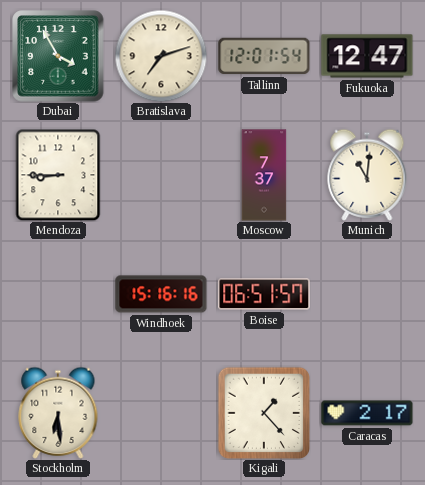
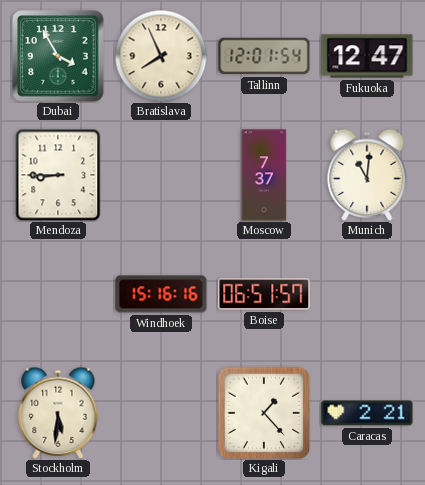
Bratislava: 7:12 -> 7:56 (161, 56)
Stockholm: 6:29 -> 5:31 (58, 413)
Caracas: 2:17 -> 2:21 (367, 413)
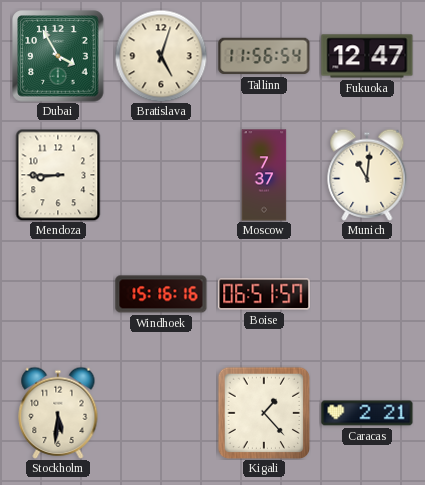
Bratislava: 7:56 -> 5:03 (161, 56)
Tallinn: 12:01 -> 11:56 (264, 56)
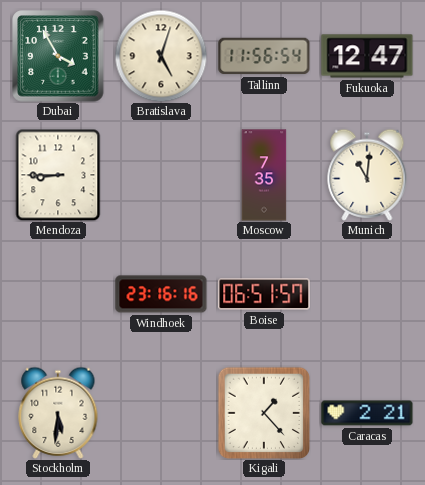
Moscow: 7:37 -> 7:35 (264, 175)
Windhoek: 15:16 -> 23:16 (161, 294)
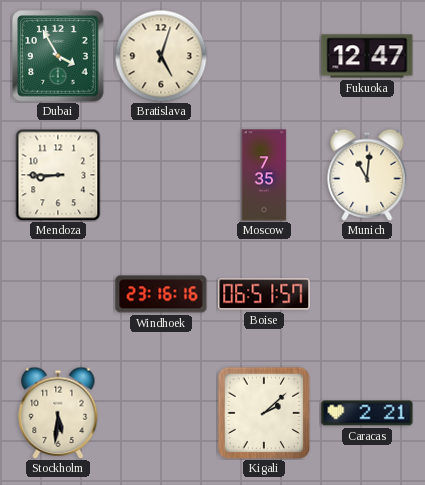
Tallinn: 11:56 -> none (264, 56)
Kigali: 1:23 -> 2:08 (263, 412)
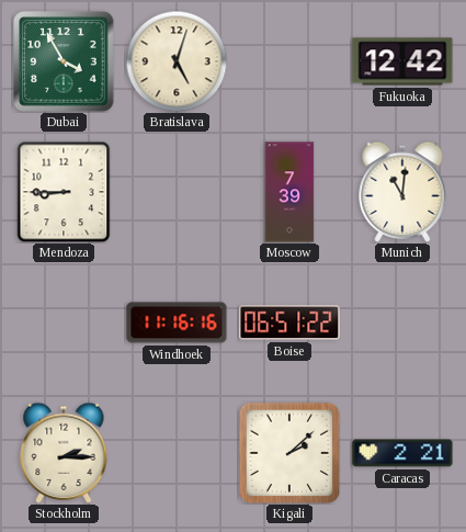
Fukuoka: 12:47 -> 12:42 (402, 61)
Moscow: 7:35 -> 7:39 (289, 192)
Windhoek: 23:16 -> 11:16 (177, 322)
Boise: 06:51:57 -> 06:51:22 (289, 322)
Stockholm: 5:31 -> 2:15 (64, 453)
